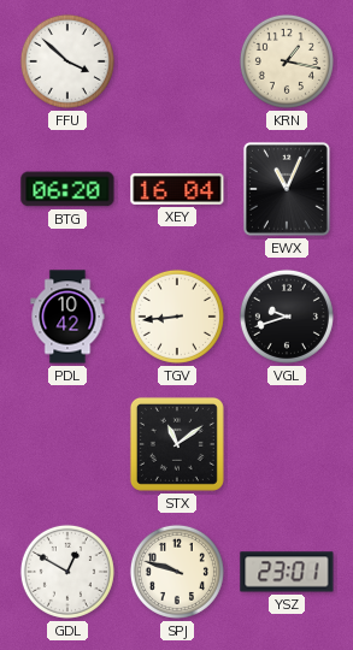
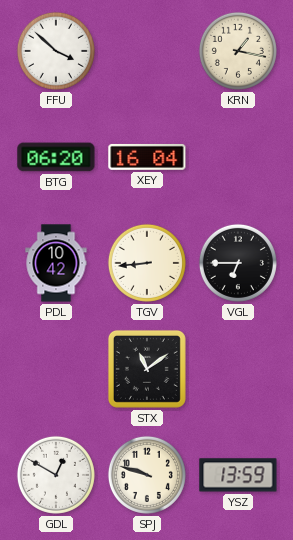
EWX: 11:04 -> none (287, 189)
VGL: 9:42 -> 6:45 (238, 263)
YSZ: 23:01 -> 13:59 (238, 475)
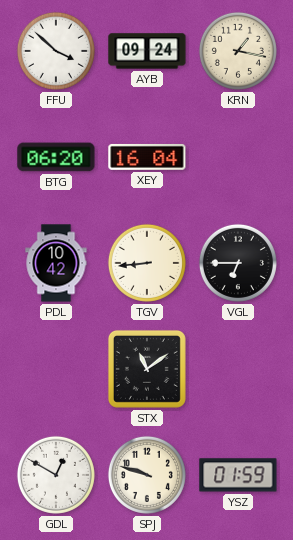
AYB: none -> 09:24 (147, 51)
YSZ: 13:59 -> 01:59 (238, 475)
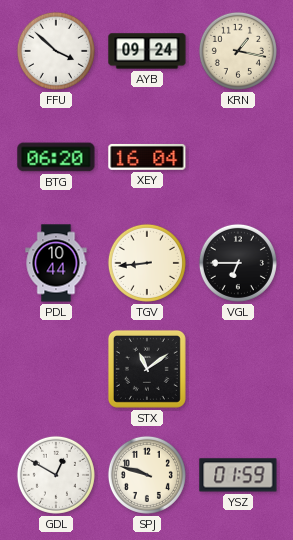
PDL: 10:42 -> 10:44 (56, 263)
